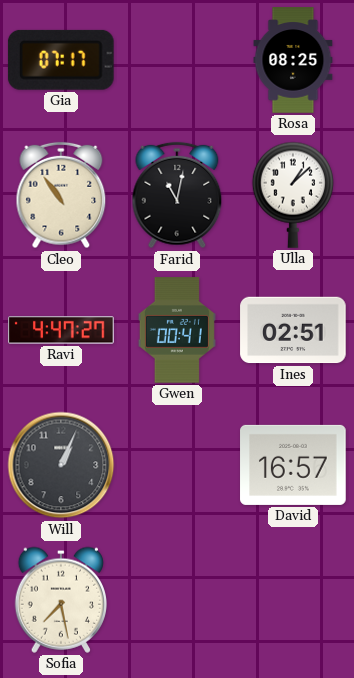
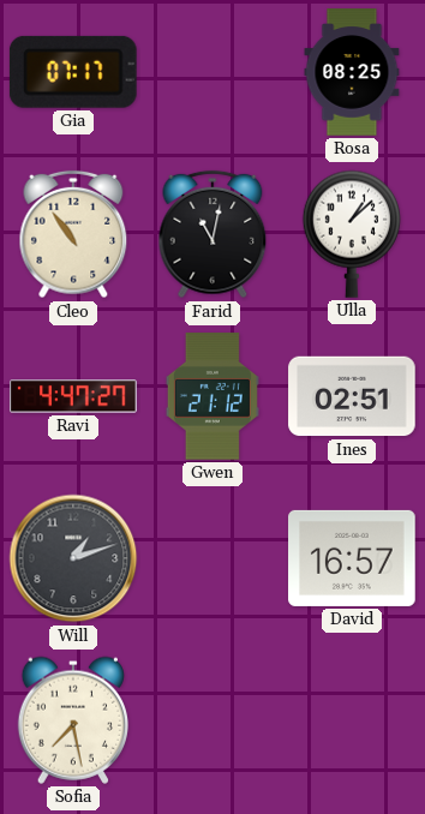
Gwen: 00:41 -> 21:12 (212, 396)
Will: 1:04 -> 1:12 (73, 558)
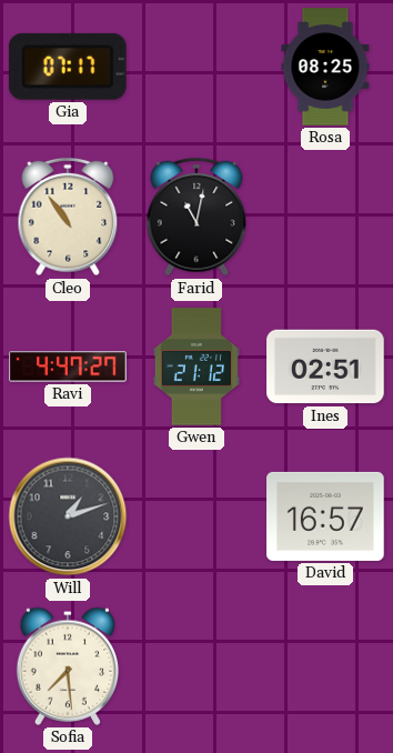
Ulla: 1:08 -> none (352, 234)
Sofia: 7:28 -> 7:29 (67, 666)
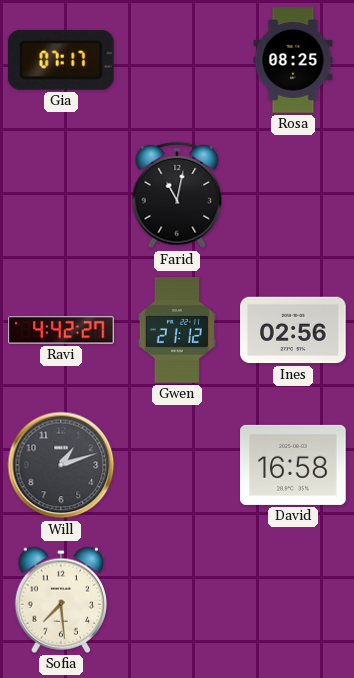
Cleo: 10:54 -> none (68, 217)
Ravi: 4:47 -> 4:42 (61, 330)
Ines: 02:51 -> 02:56 (293, 330)
David: 16:57 -> 16:58 (293, 465)
